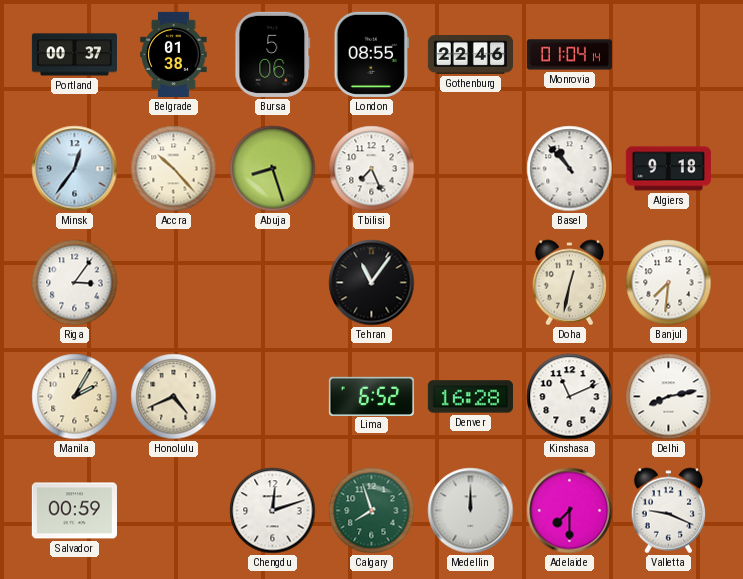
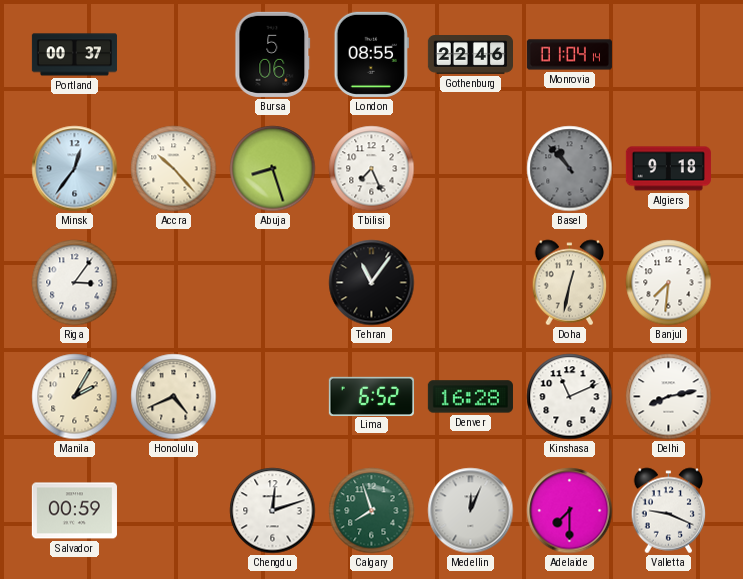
Belgrade: 01:38 -> none (174, 54)
Basel dial: white -> grey (570, 169)
Medellin: 12:00 -> 12:04 (471, 511)
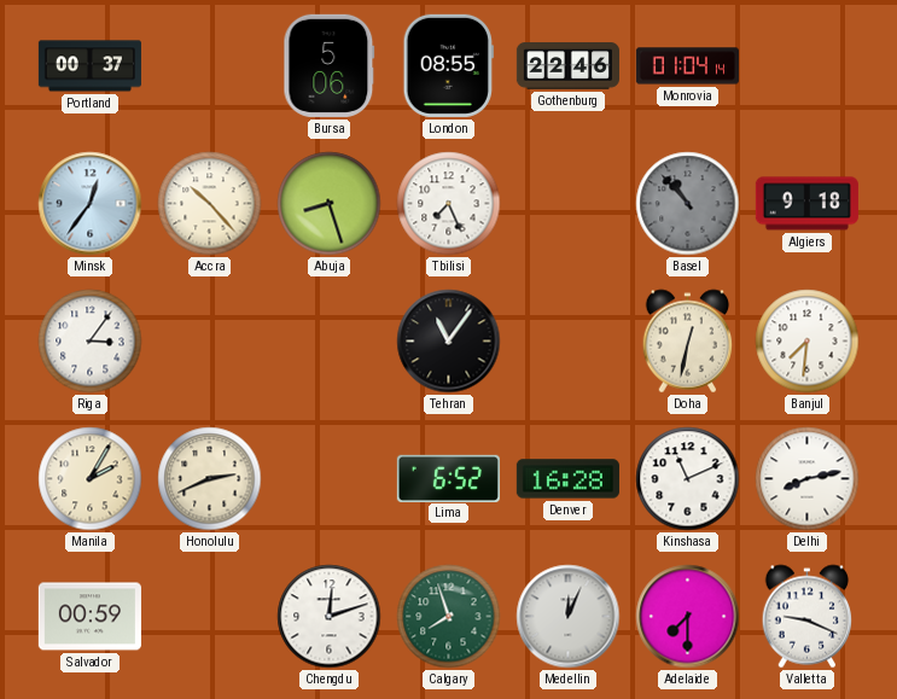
Honolulu: 4:41 -> 2:41 (210, 479)
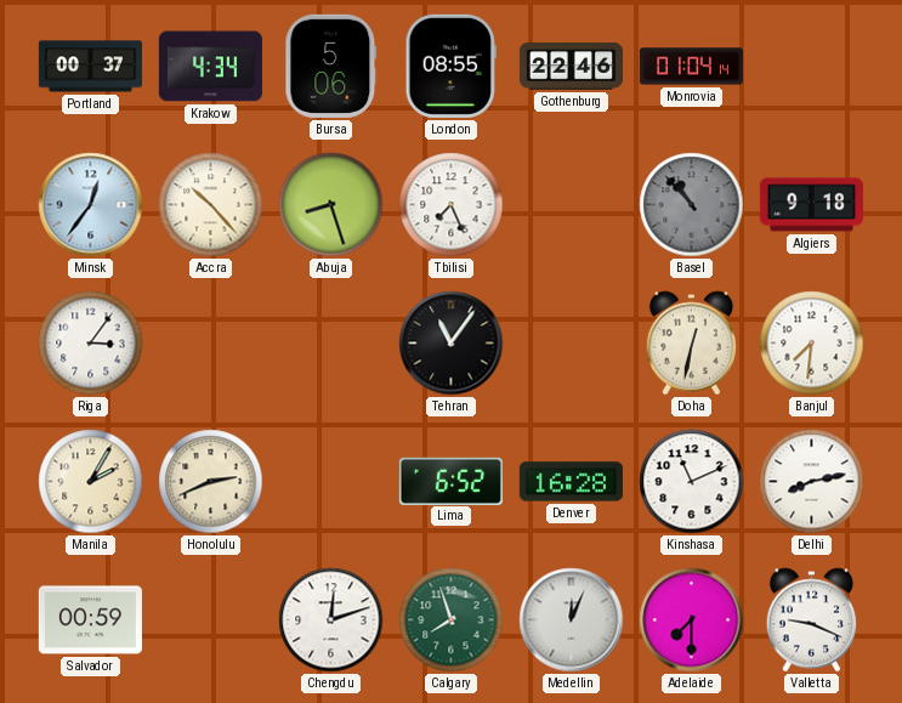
Krakow: none -> 4:34 (210, 67)
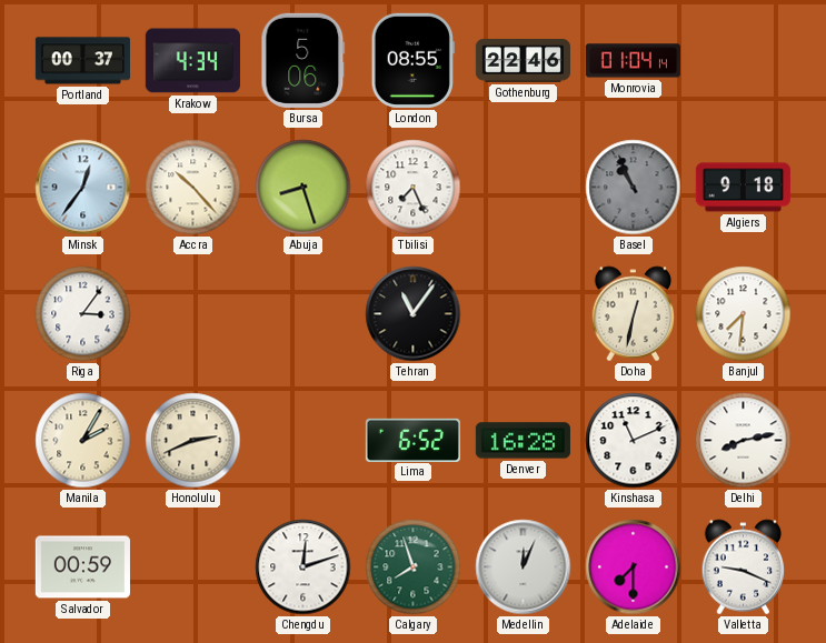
Basel: 10:53 -> 10:56 (634, 188)
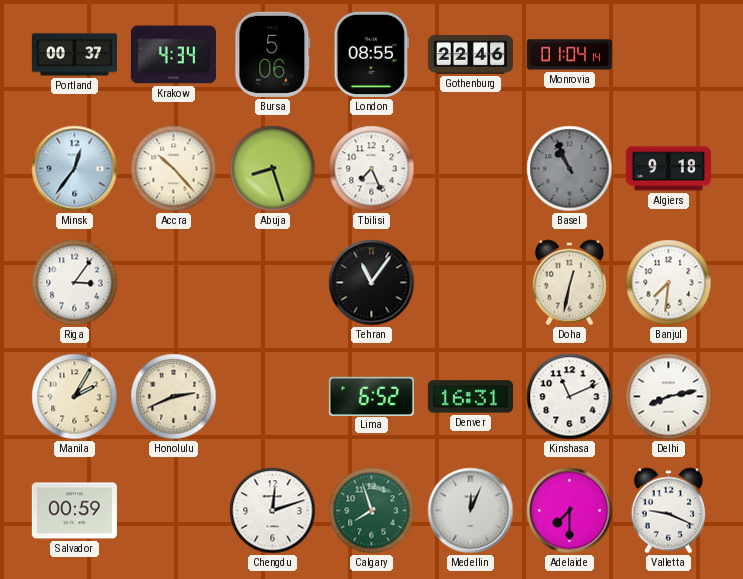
Denver: 16:28 -> 16:31 (470, 397)
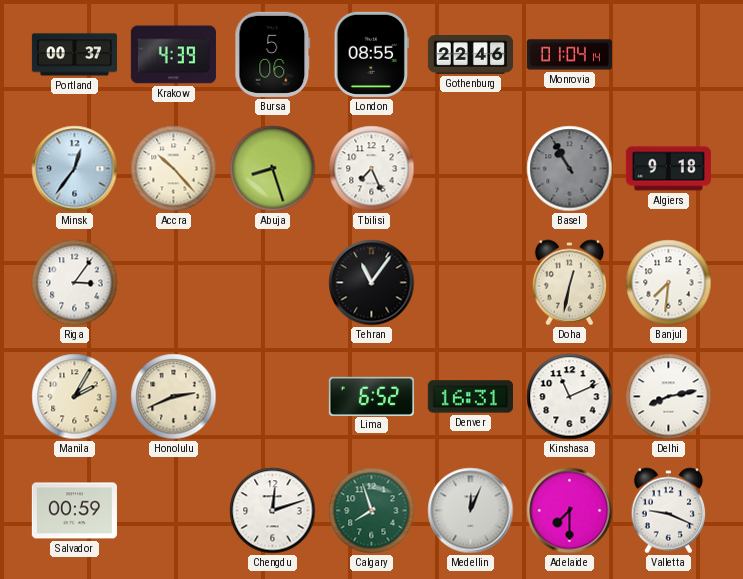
Krakow: 4:34 -> 4:39 (173, 55)
Basel: 10:56 -> 10:55 (570, 169)
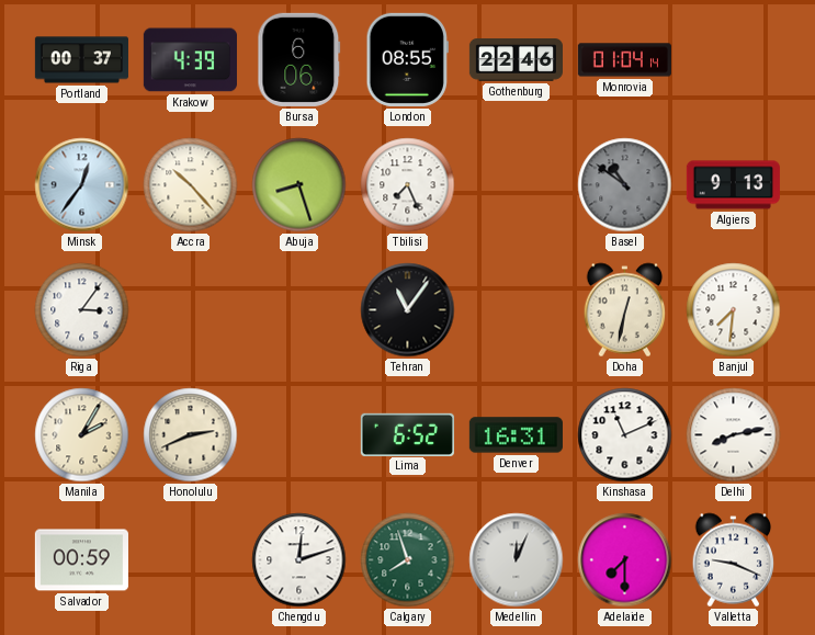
Bursa: 5:06 -> 6:06 (299, 59)
Basel: 10:55 -> 10:51 (625, 185)
Algiers: 9:18 -> 9:13 (733, 185)
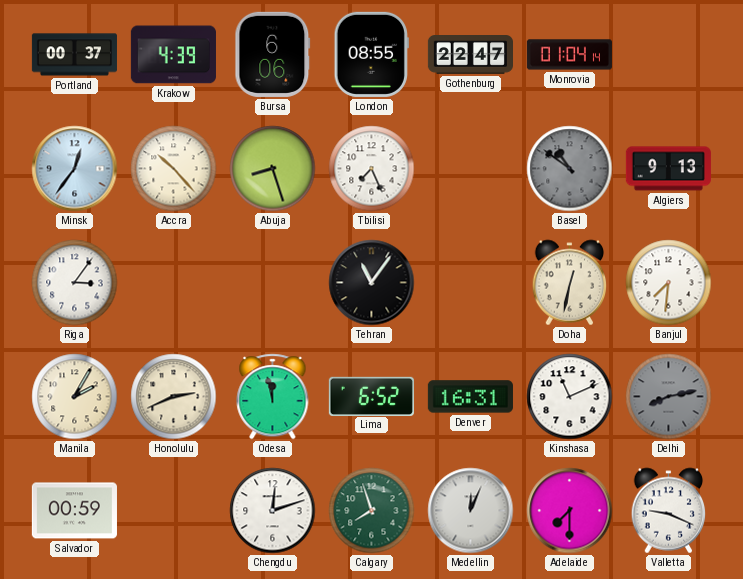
Gothenburg: 22:46 -> 22:47 (470, 55)
Odesa: none -> 11:58 (273, 397)
Delhi dial: white -> grey (669, 397)
